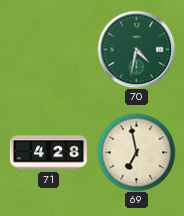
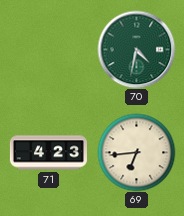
71: 4:28 -> 4:23 (48, 153)
69: 6:58 -> 6:44 (136, 152)
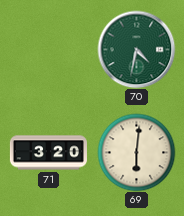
71: 4:23 -> 3:20 (48, 153)
69: 6:44 -> 6:01 (136, 152)
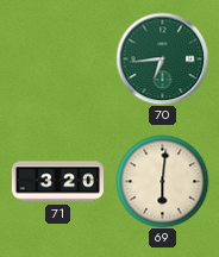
70: 4:32 -> 6:44 (162, 58)
